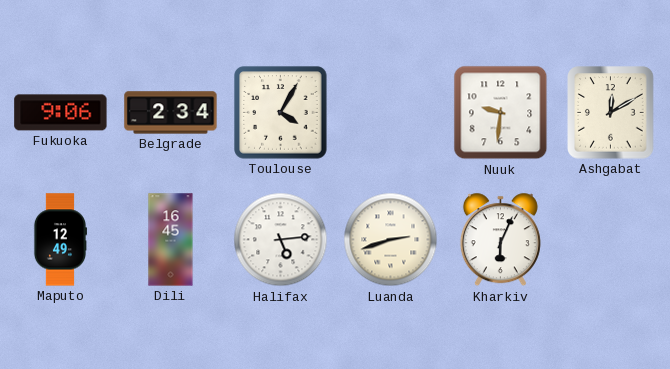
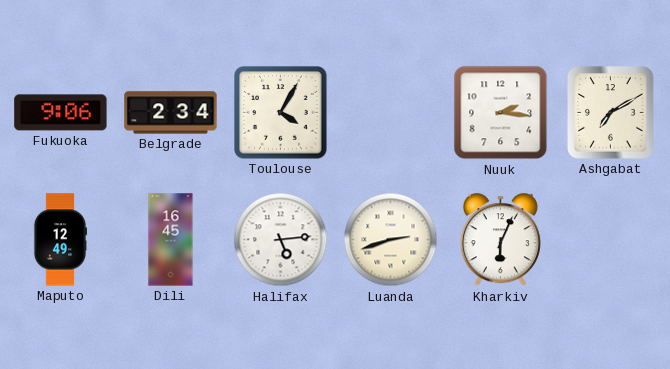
Nuuk: 9:31 -> 2:16 (501, 113)
Ashgabat: 12:10 -> 7:10 (611, 113)
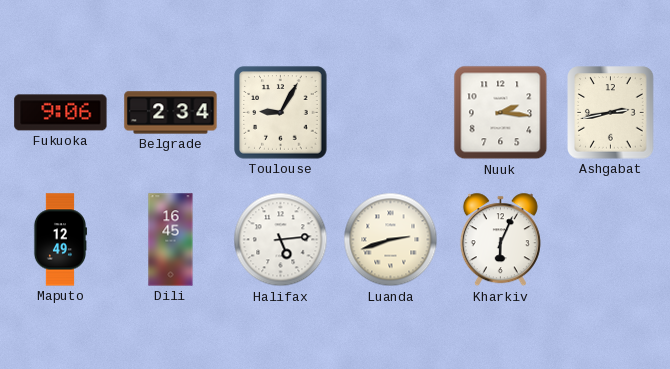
Toulouse: 4:05 -> 9:05 (281, 113)
Ashgabat: 7:10 -> 2:43 (611, 113)
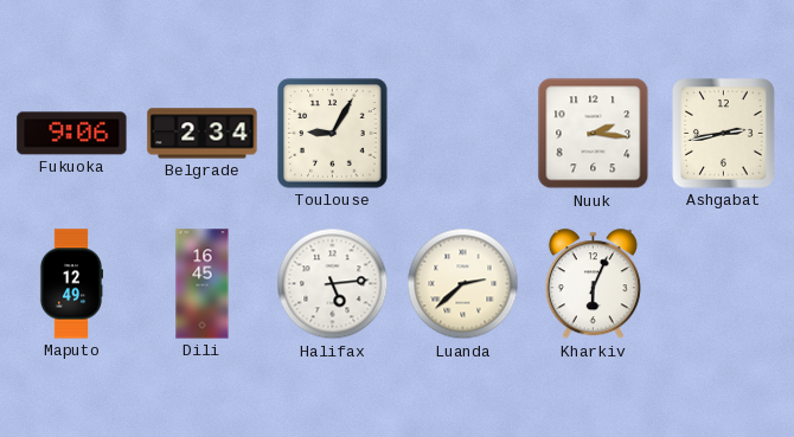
Luanda: 2:42 -> 2:38 (463, 284)
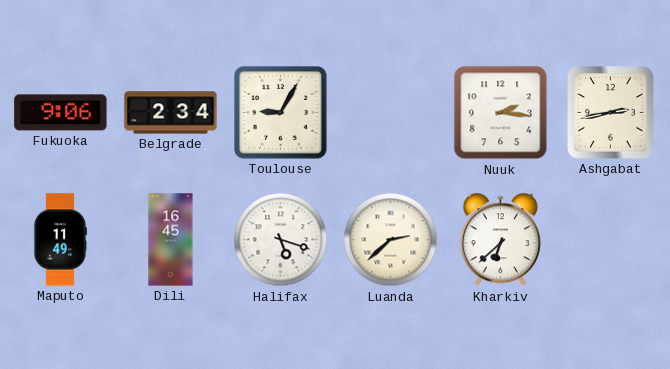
Maputo: 12:49 -> 11:49 (59, 240)
Halifax: 5:14 -> 5:18 (281, 240)
Kharkiv: 6:04 -> 6:38 (500, 240)
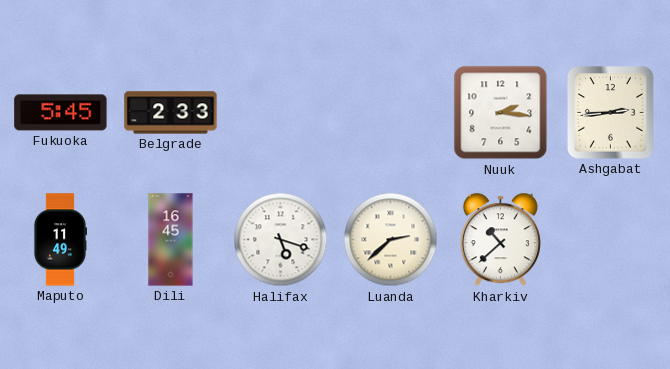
Fukuoka: 9:06 -> 5:45 (61, 113)
Belgrade: 2:34 -> 2:33 (171, 113)
Toulouse: 9:05 -> none (281, 113)
Ashgabat: 2:43 -> 2:44 (611, 113)
Kharkiv: 6:38 -> 10:38 (500, 240)
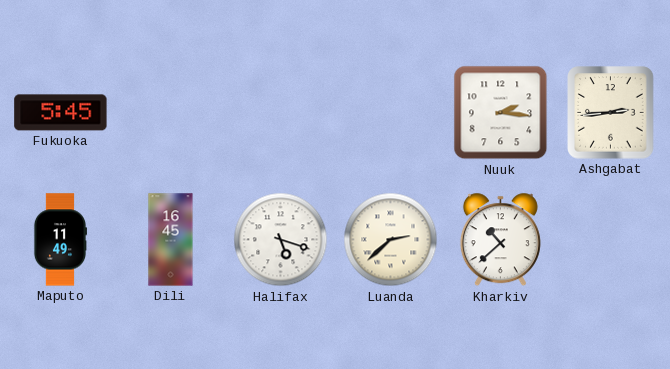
Belgrade: 2:33 -> none (171, 113)
